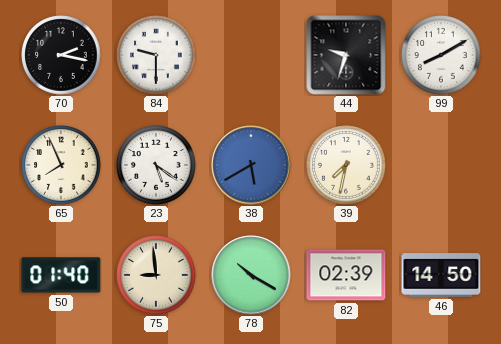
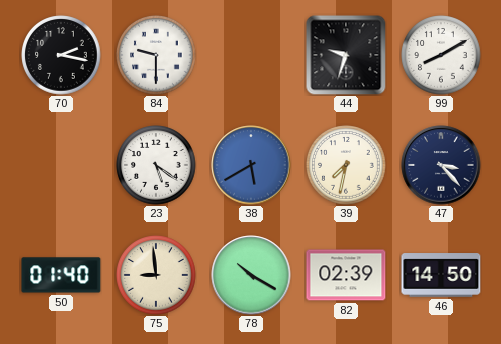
65: 7:56 -> none (61, 165)
47: none -> 3:23 (441, 165)
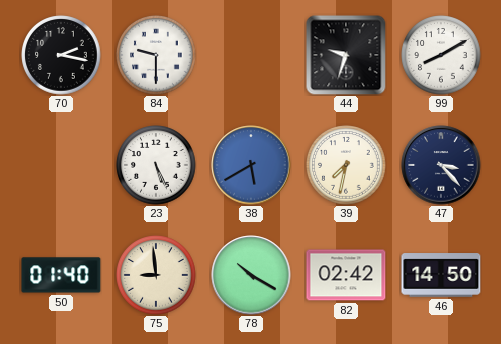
23: 5:21 -> 5:26 (156, 165)
82: 02:39 -> 02:42 (346, 275)
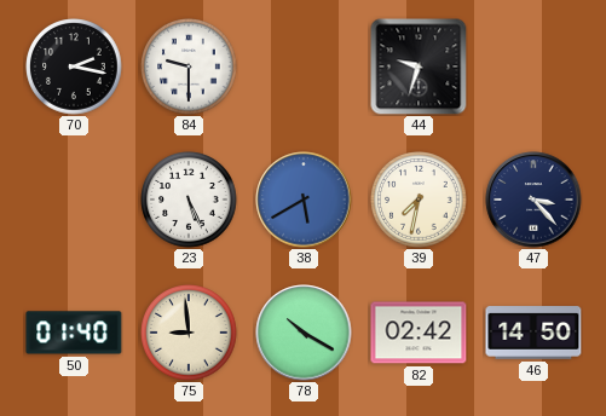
99: 8:10 -> none (441, 55)
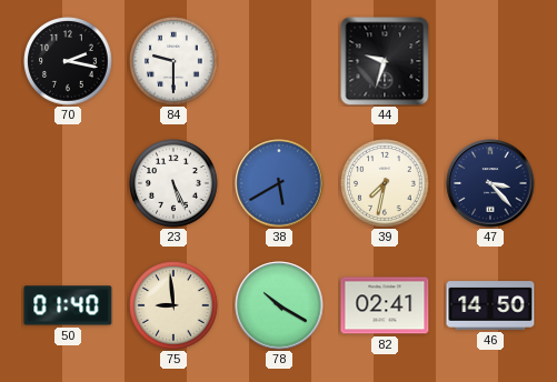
82: 02:42 -> 02:41 (385, 305)
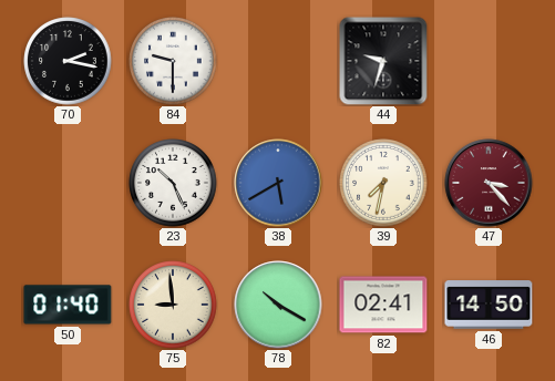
23: 5:26 -> 10:26 (173, 183)
47 dial: navy -> burgundy (489, 183)
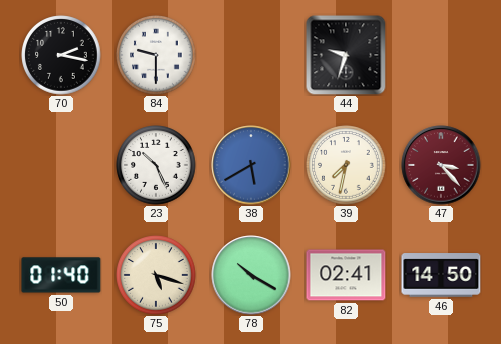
75: 8:59 -> 5:18 (156, 275)
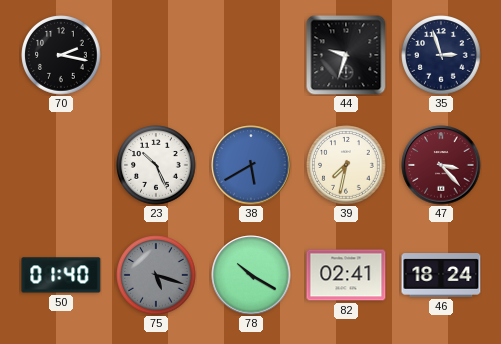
84: 9:30 -> none (156, 55)
35: none -> 2:57 (441, 55)
75 dial: cream -> grey (156, 275)
46: 14:50 -> 18:24 (441, 275)
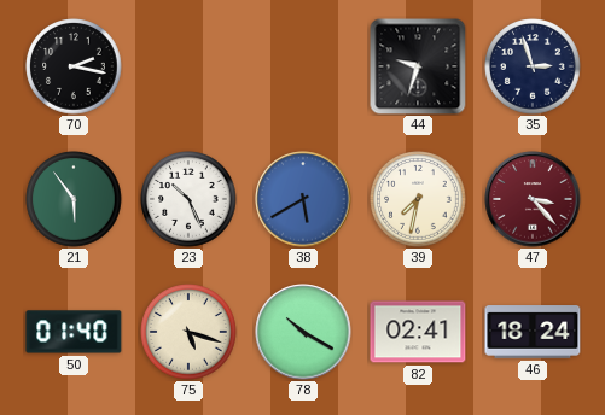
21: none -> 5:54 (74, 199)
75 dial: grey -> cream (188, 332)
